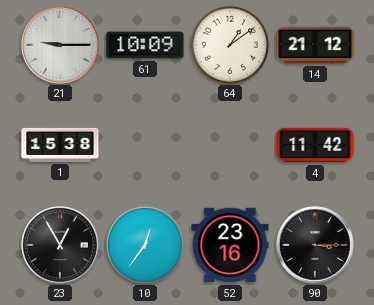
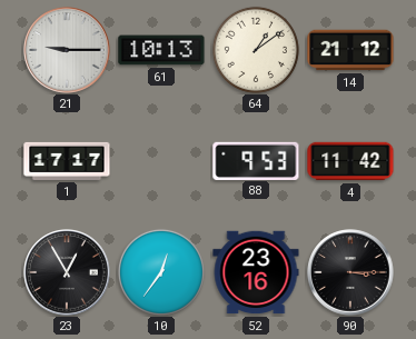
61: 10:09 -> 10:13 (161, 50)
1: 15:38 -> 17:17 (67, 161)
88: none -> 9:53 (256, 160)
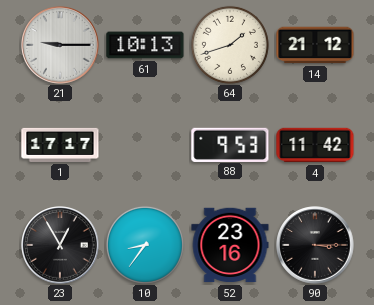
64: 1:09 -> 1:42 (230, 45)
10: 12:36 -> 8:36 (145, 245)
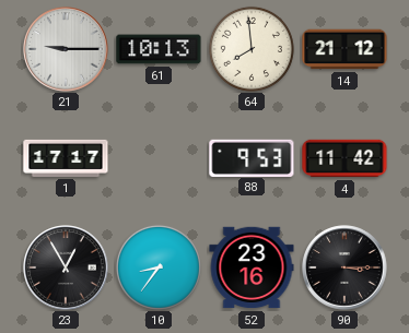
64: 1:42 -> 7:59 (252, 49)
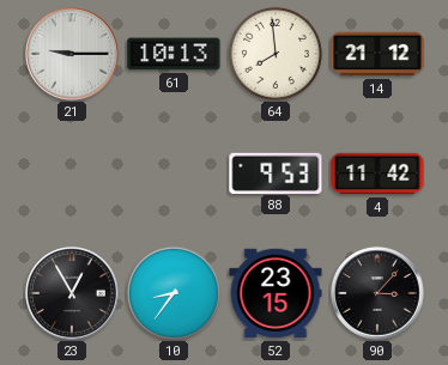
1: 17:17 -> none (66, 158)
52: 23:16 -> 23:15 (276, 293)
90: 3:15 -> 3:07 (377, 293)
